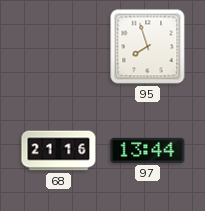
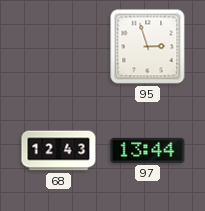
95: 7:57 -> 2:57 (148, 47)
68: 21:16 -> 12:43 (59, 151)
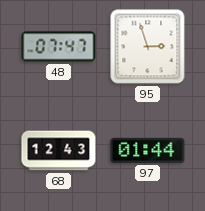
48: none -> 07:47 (59, 47)
97: 13:44 -> 01:44 (148, 150)
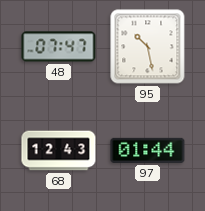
95: 2:57 -> 10:28 (148, 47)
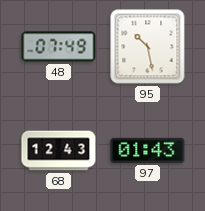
48: 07:47 -> 07:49 (59, 47)
97: 01:44 -> 01:43 (148, 150)
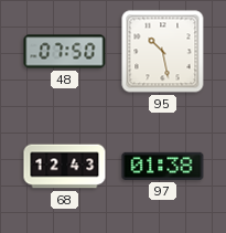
48: 07:49 -> 07:50 (65, 52)
97: 01:43 -> 01:38 (163, 166)
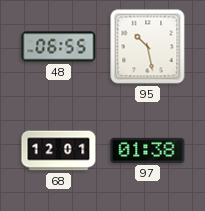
48: 07:50 -> 06:55 (59, 47)
68: 12:43 -> 12:01 (59, 151)
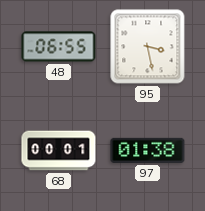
95: 10:28 -> 3:28 (148, 47)
68: 12:01 -> 00:01 (59, 151)
